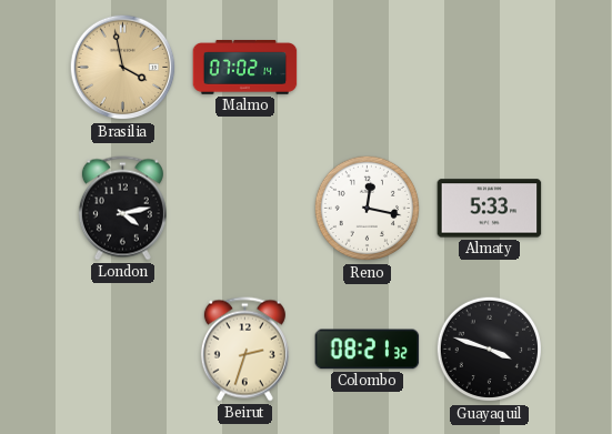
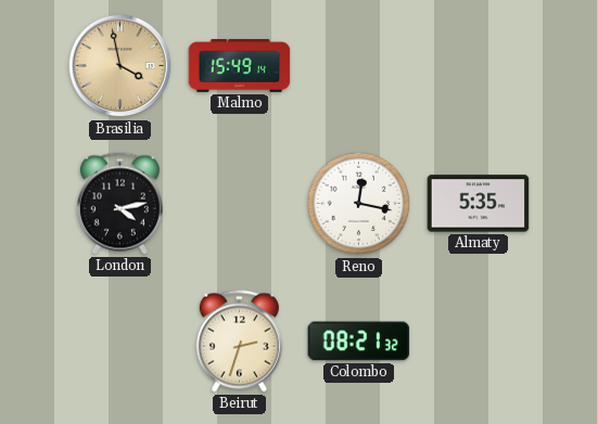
Malmo: 07:02 -> 15:49 (240, 66)
Almaty: 5:33 -> 5:35 (479, 204)
Guayaquil: 3:48 -> none (490, 350)
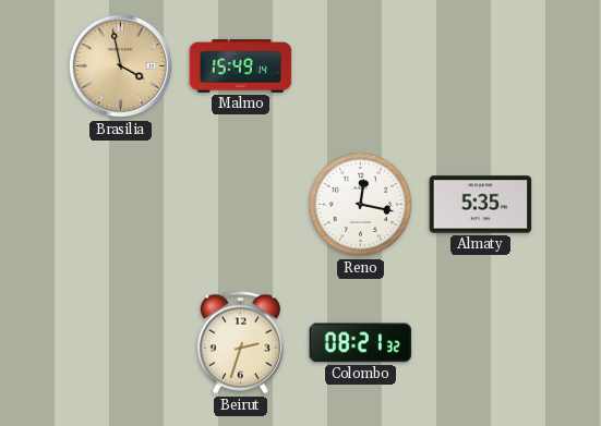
London: 4:13 -> none (119, 204)
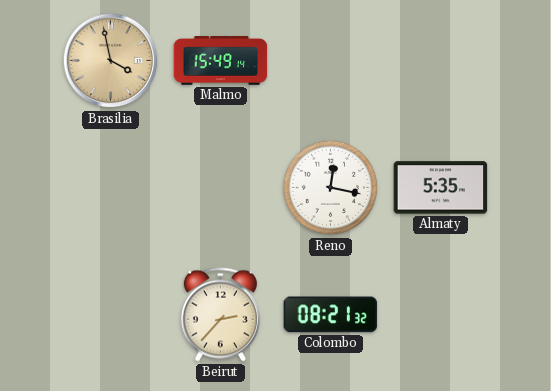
Beirut: 2:33 -> 2:37 (220, 315)
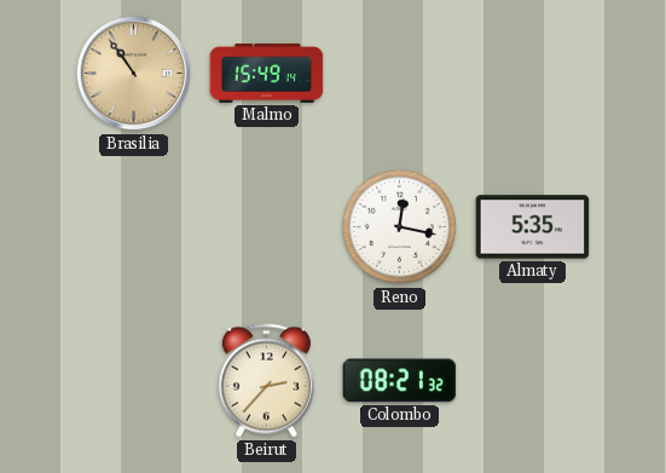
Brasilia: 3:58 -> 10:54 (134, 74)
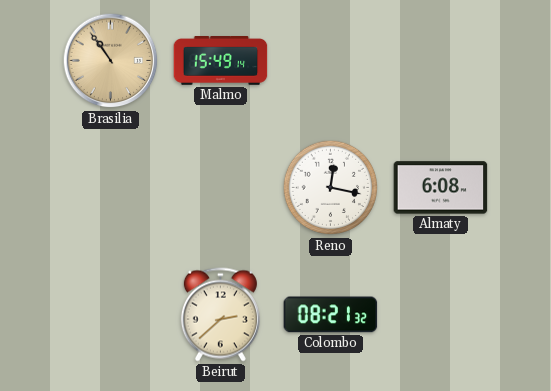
Almaty: 5:35 -> 6:08 (441, 188)
Beirut: 2:37 -> 2:38 (220, 315)
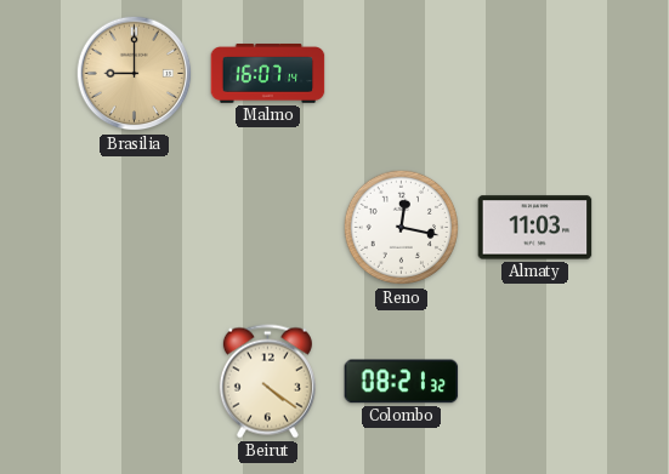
Brasilia: 10:54 -> 9:00 (135, 74)
Malmo: 15:49 -> 16:07 (268, 74)
Almaty: 6:08 -> 11:03 (535, 228)
Beirut: 2:38 -> 4:21 (267, 382)
